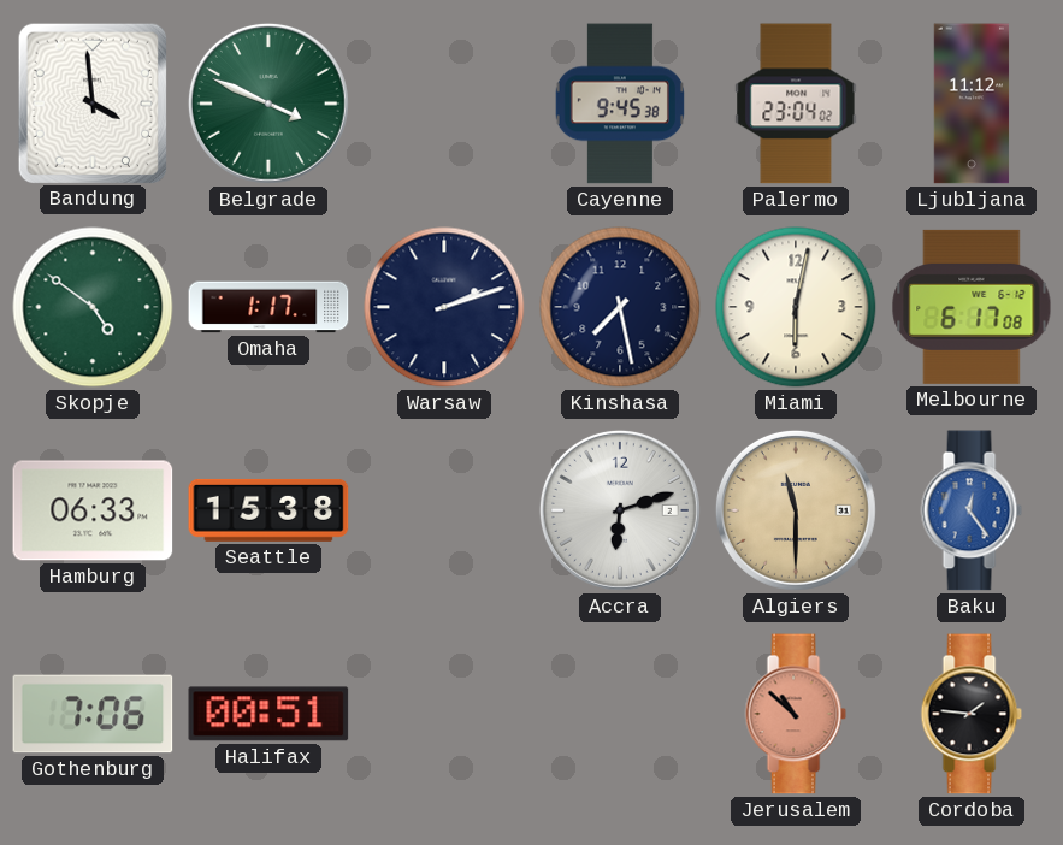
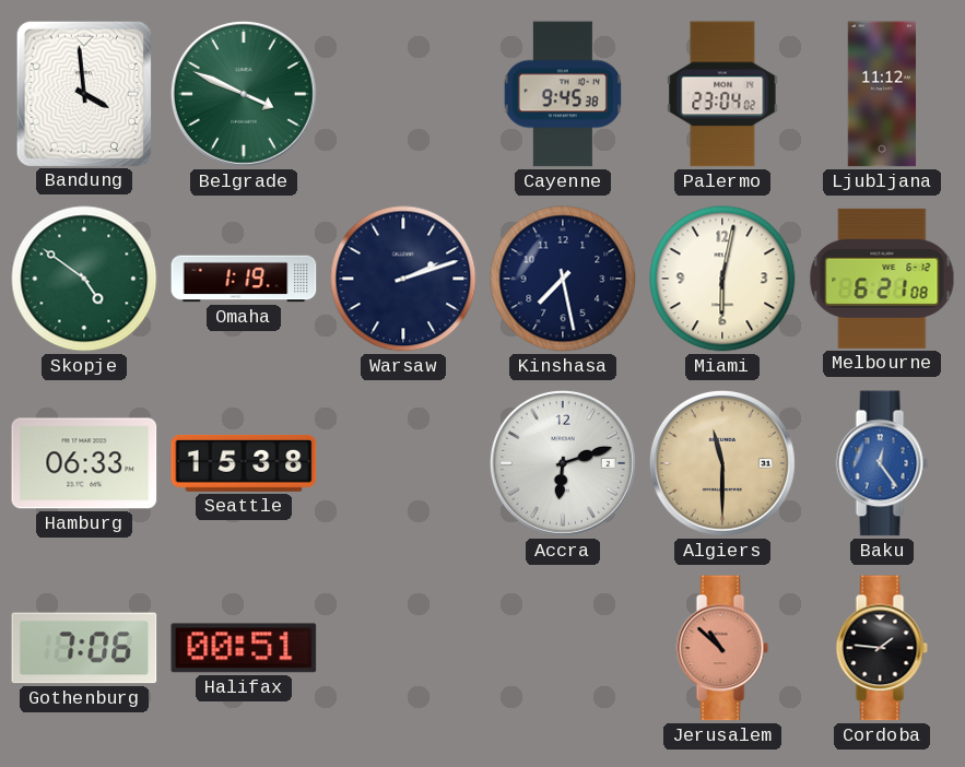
Omaha: 1:17 -> 1:19 (244, 279)
Melbourne: 6:17 -> 6:21 (882, 279)
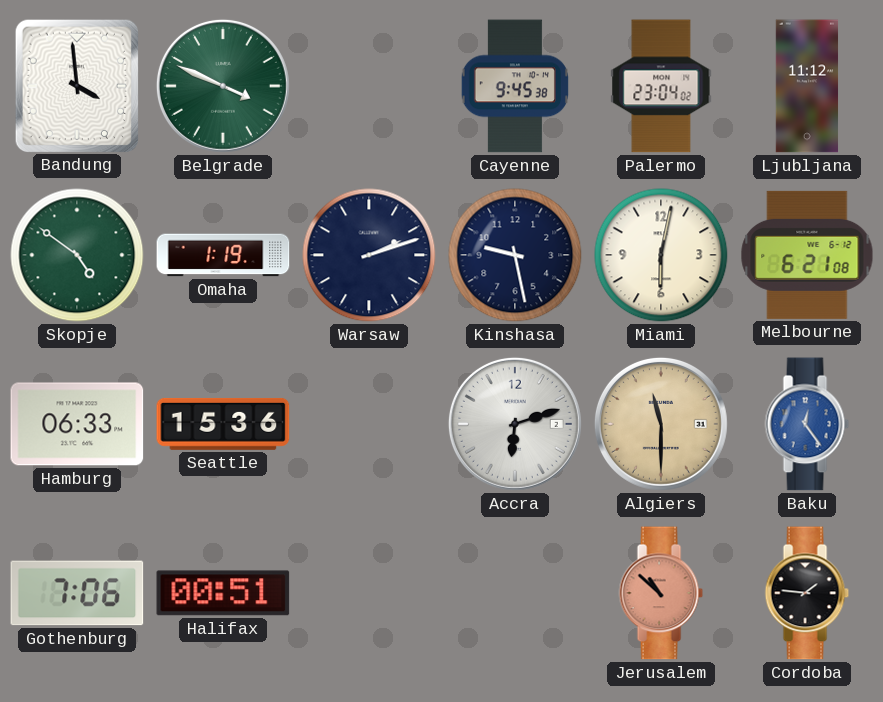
Kinshasa: 7:28 -> 9:28 (515, 255)
Seattle: 15:38 -> 15:36 (223, 424)
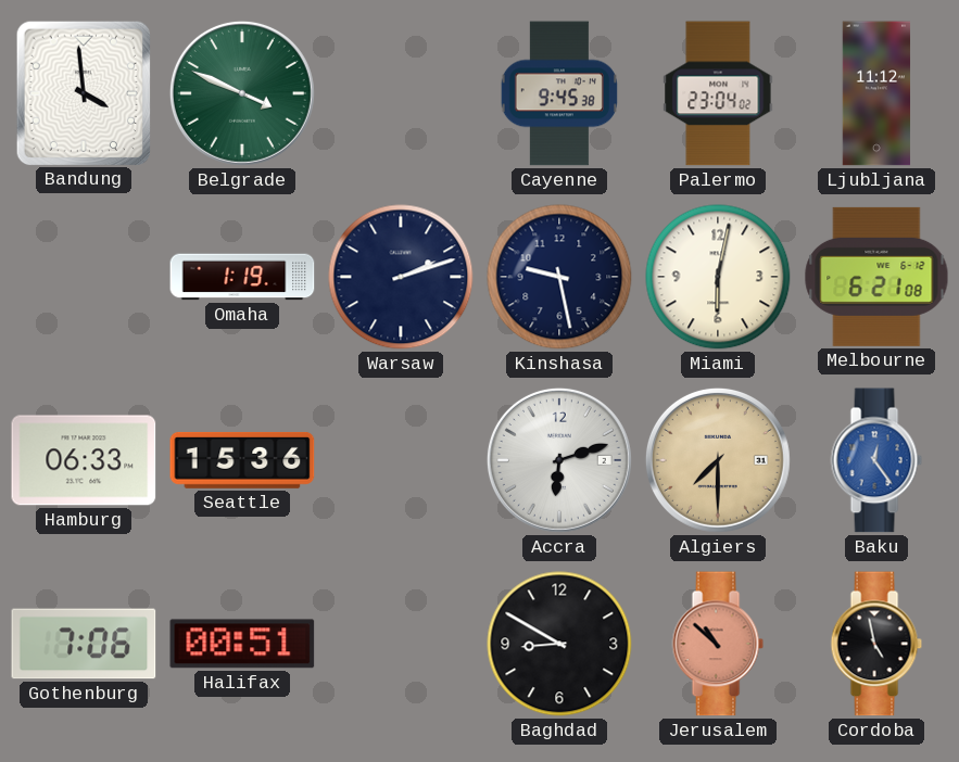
Skopje: 4:51 -> none (77, 255)
Algiers: 11:30 -> 7:30 (718, 460)
Baghdad: none -> 8:50 (559, 644)
Cordoba: 1:46 -> 4:58 (876, 644)
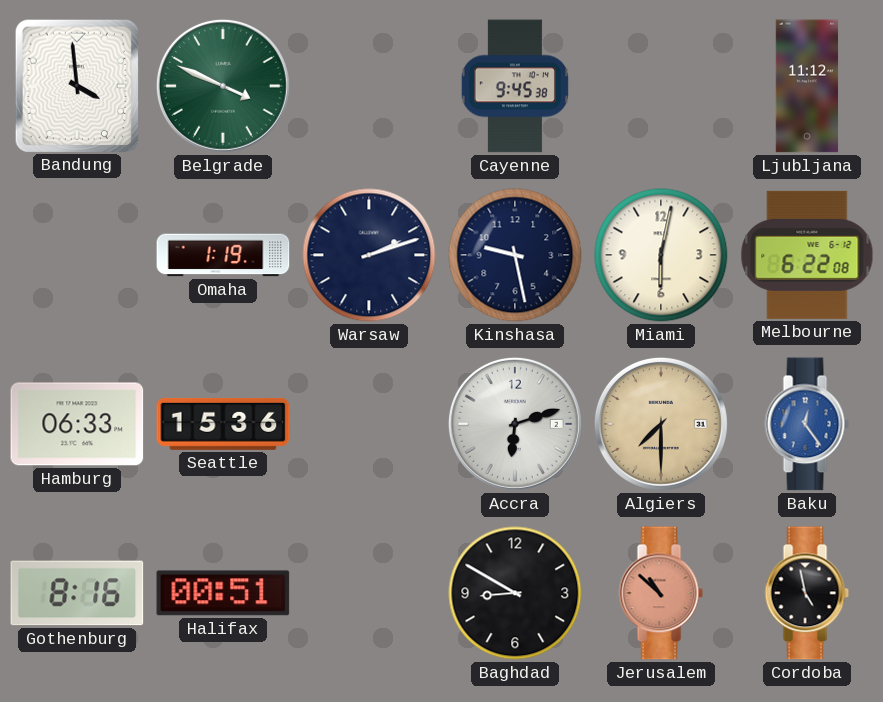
Palermo: 23:04 -> none (718, 93)
Melbourne: 6:21 -> 6:22 (807, 255)
Gothenburg: 7:06 -> 8:16 (77, 593)
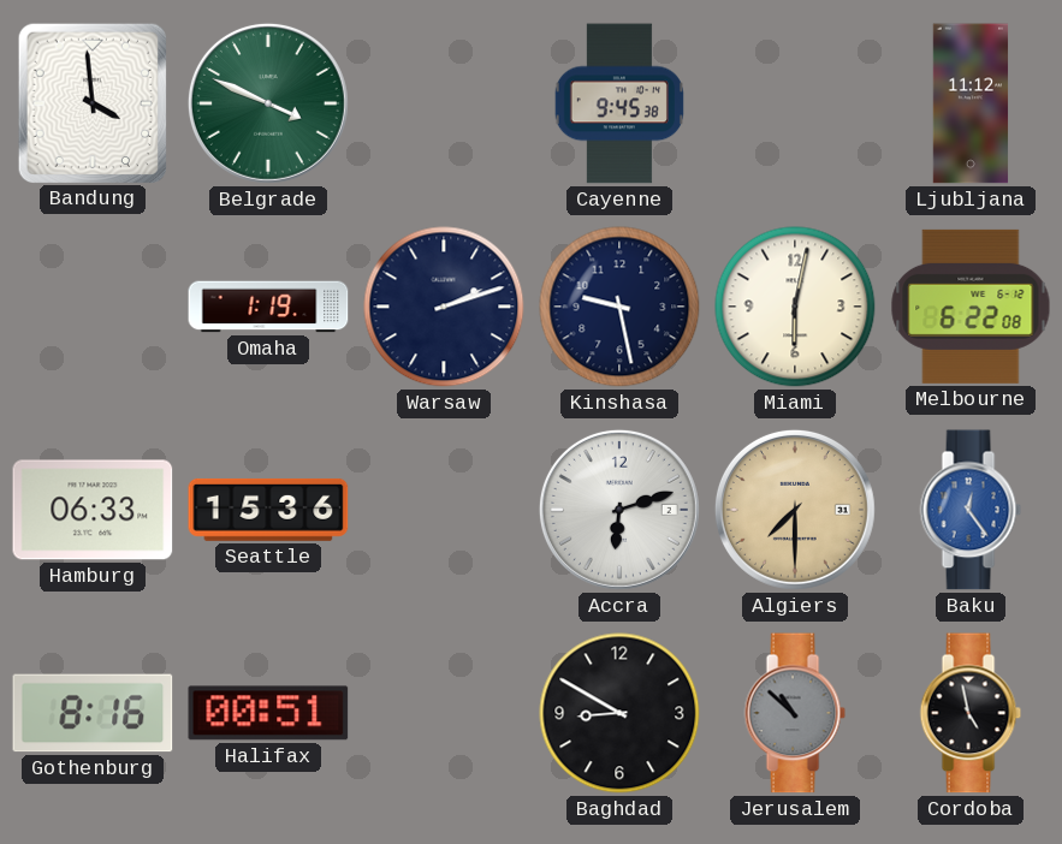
Jerusalem dial: salmon -> grey (795, 713)
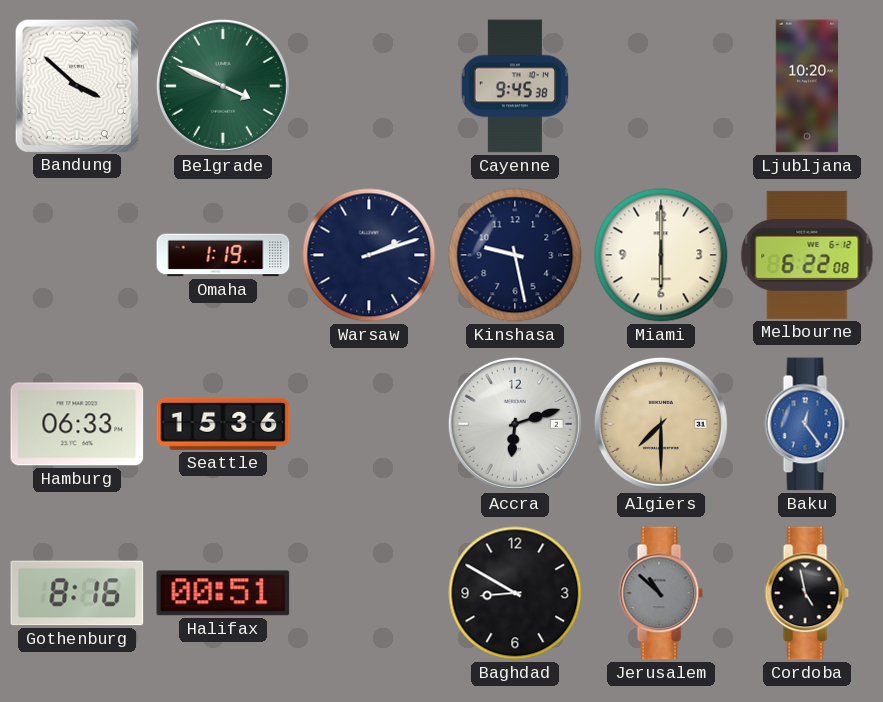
Bandung: 3:59 -> 3:52 (76, 85)
Ljubljana: 11:12 -> 10:20 (807, 86)
Miami: 6:02 -> 6:00 (661, 255)
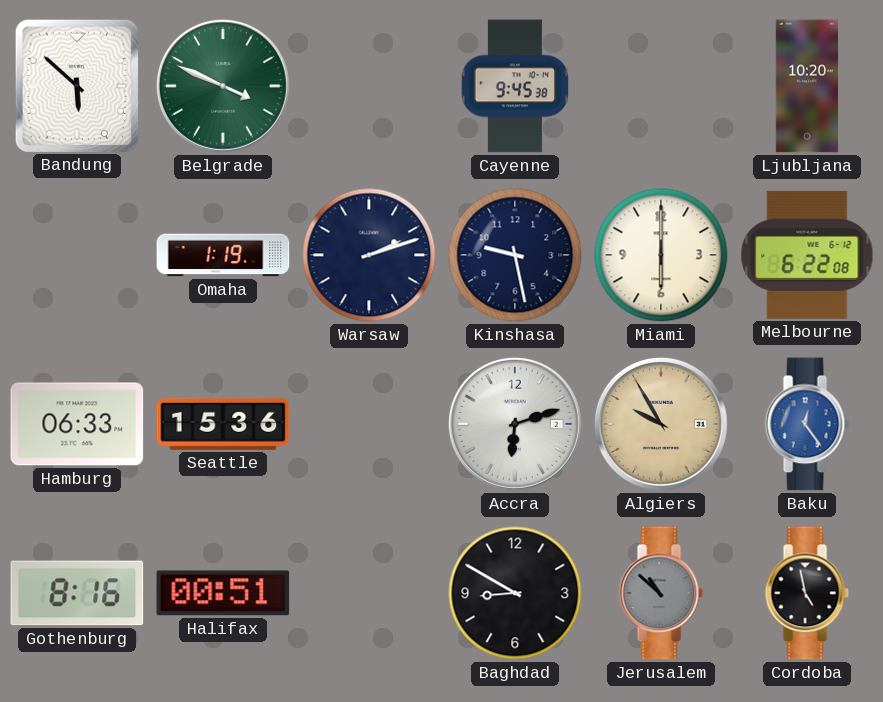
Bandung: 3:52 -> 5:52 (76, 85)
Algiers: 7:30 -> 9:55 (661, 424)
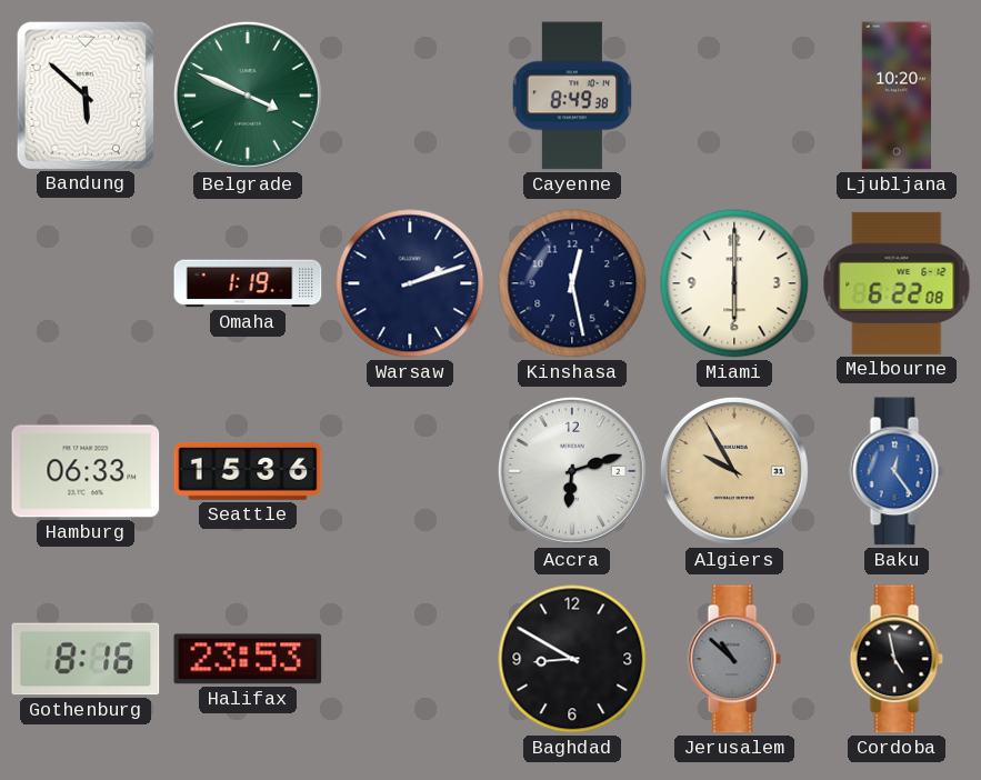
Cayenne: 9:45 -> 8:49 (572, 96)
Kinshasa: 9:28 -> 12:28 (572, 283)
Halifax: 00:51 -> 23:53 (248, 659)
